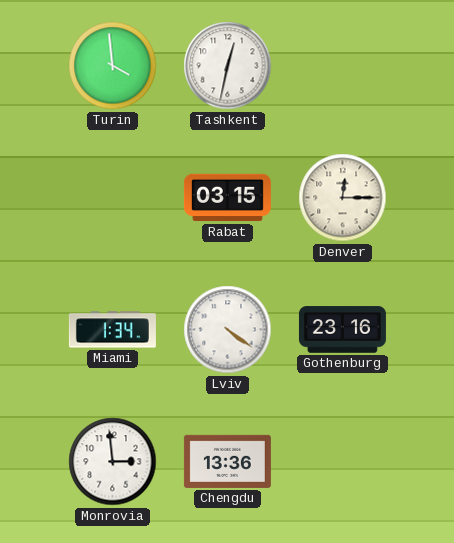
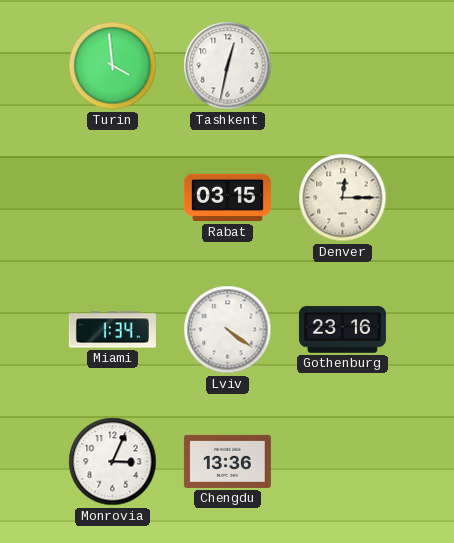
Monrovia: 2:59 -> 3:04 (113, 462)
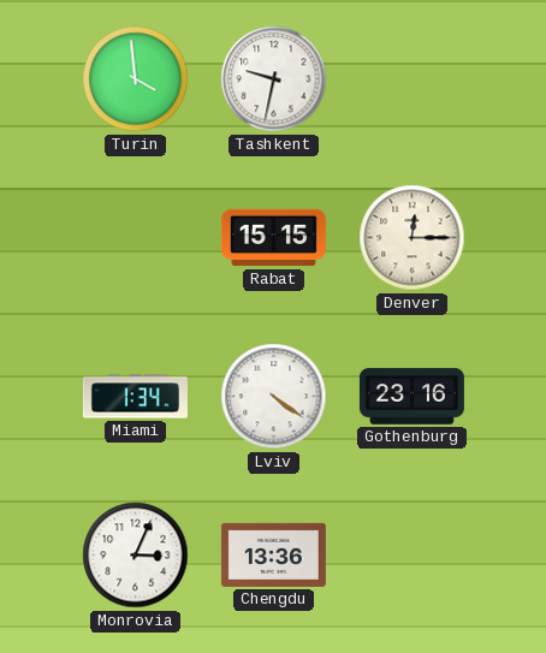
Tashkent: 12:32 -> 9:32 (274, 79)
Rabat: 03:15 -> 15:15 (273, 238)
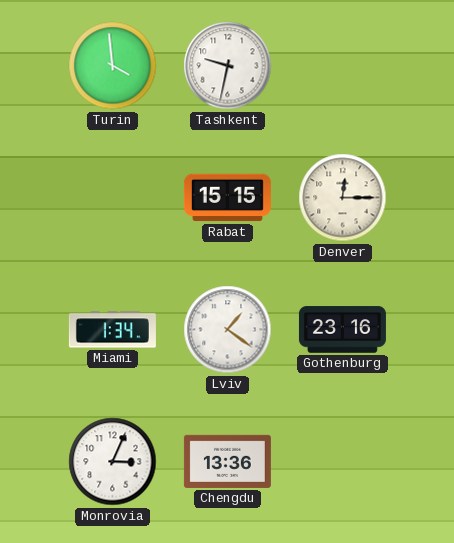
Lviv: 4:21 -> 1:21 (228, 330)
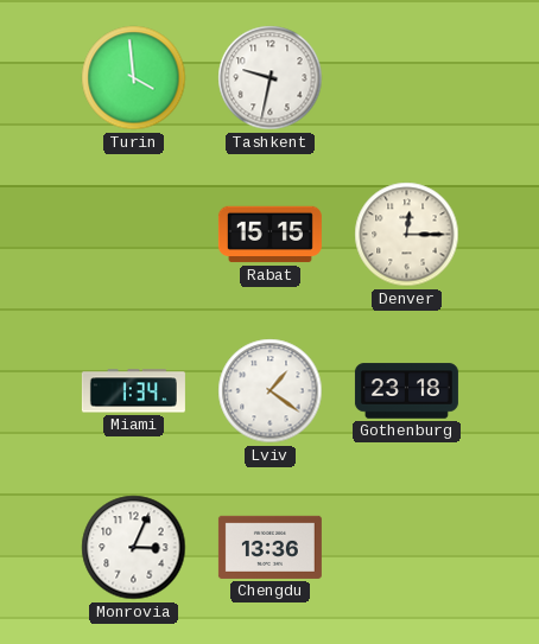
Gothenburg: 23:16 -> 23:18 (406, 391)
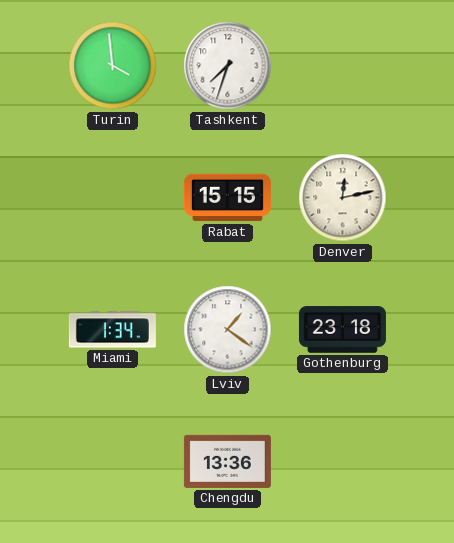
Tashkent: 9:32 -> 7:33 (228, 66)
Denver: 12:15 -> 12:13 (343, 198)
Monrovia: 3:04 -> none (134, 548)
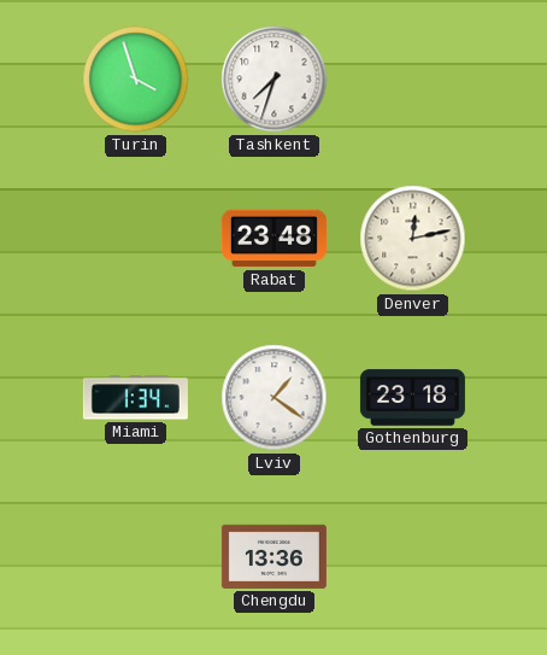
Turin: 3:59 -> 3:57 (136, 80)
Rabat: 15:15 -> 23:48 (273, 239)
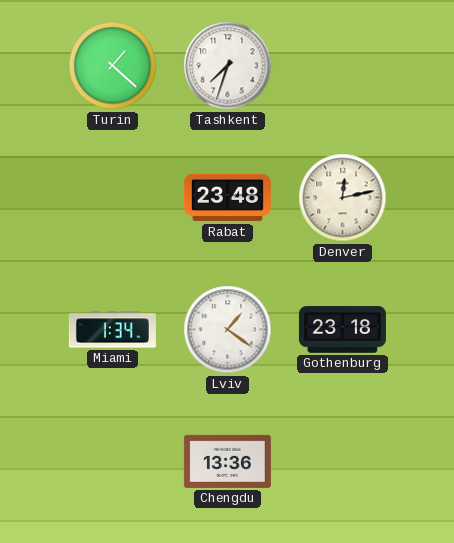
Turin: 3:57 -> 1:22 (113, 66)
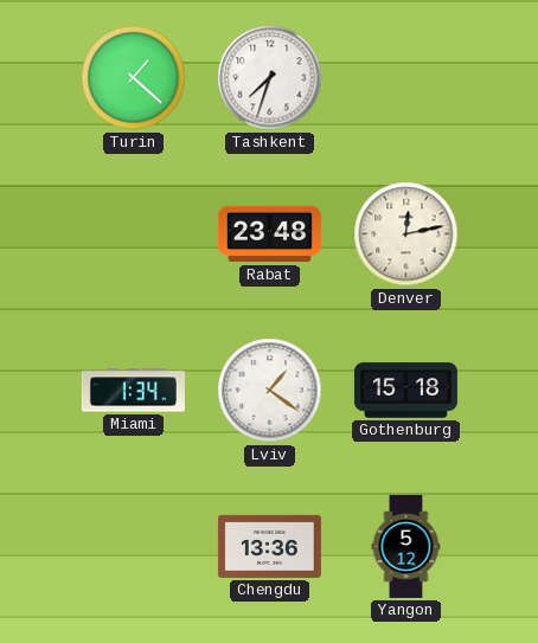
Gothenburg: 23:18 -> 15:18 (405, 391)
Yangon: none -> 5:12 (406, 546)
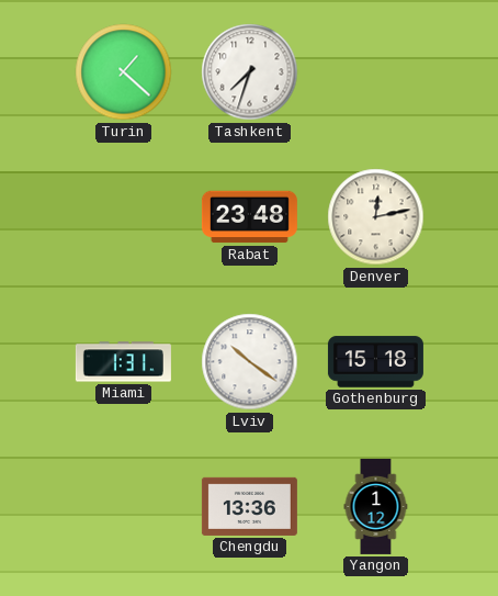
Miami: 1:34 -> 1:31 (123, 362)
Lviv: 1:21 -> 10:21 (250, 362)
Yangon: 5:12 -> 1:12 (376, 506)
